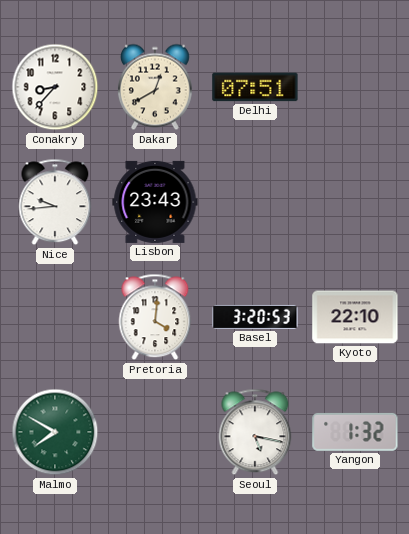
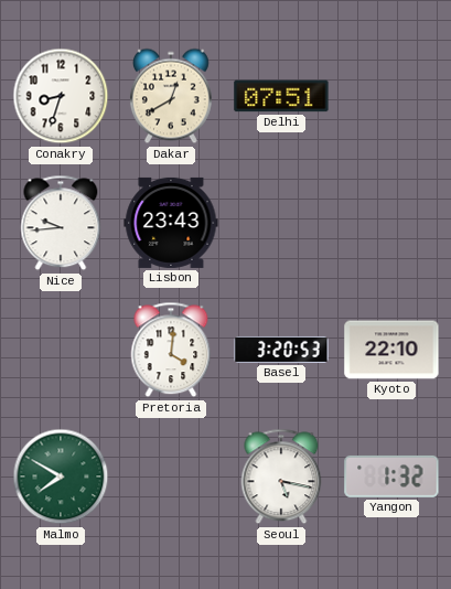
Conakry: 8:37 -> 8:33 (61, 96)
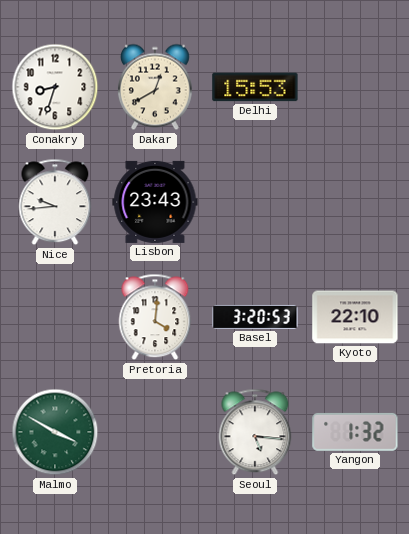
Delhi: 07:51 -> 15:53 (255, 87)
Malmo: 7:50 -> 3:50 (55, 432)
Seoul: 5:17 -> 5:16 (255, 432)
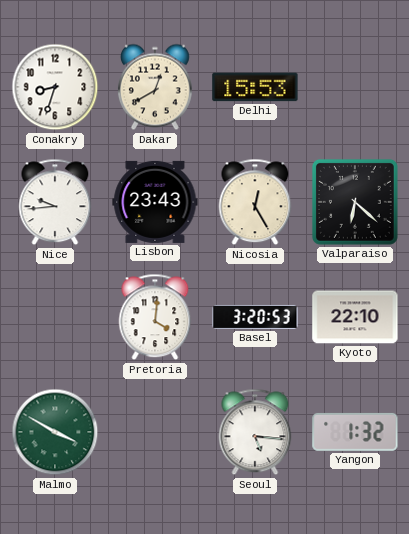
Nicosia: none -> 12:25 (255, 202)
Valparaiso: none -> 6:22 (355, 202)
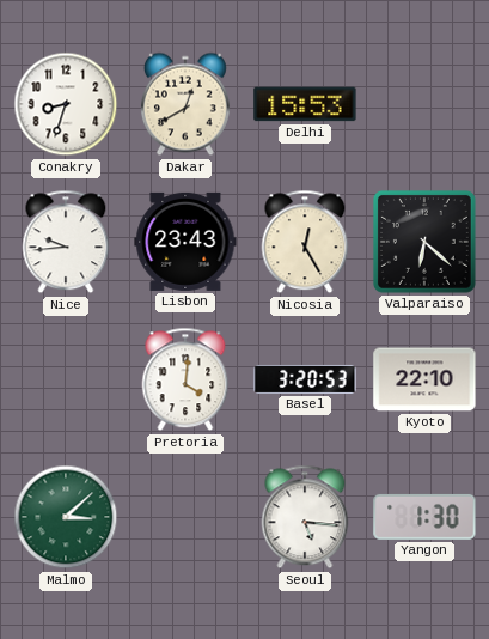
Malmo: 3:50 -> 3:08 (66, 517)
Yangon: 1:32 -> 1:30 (424, 517)
